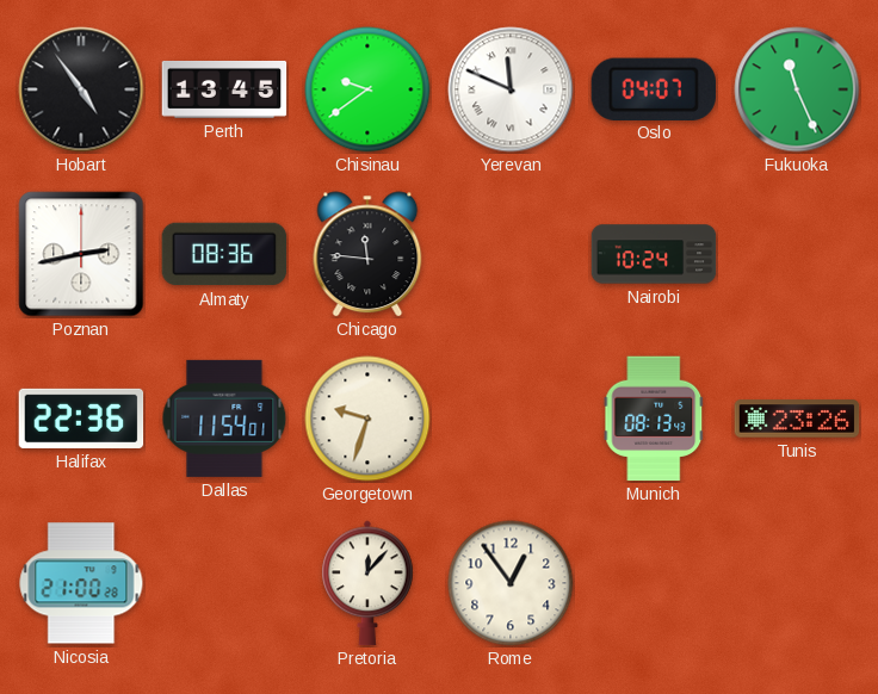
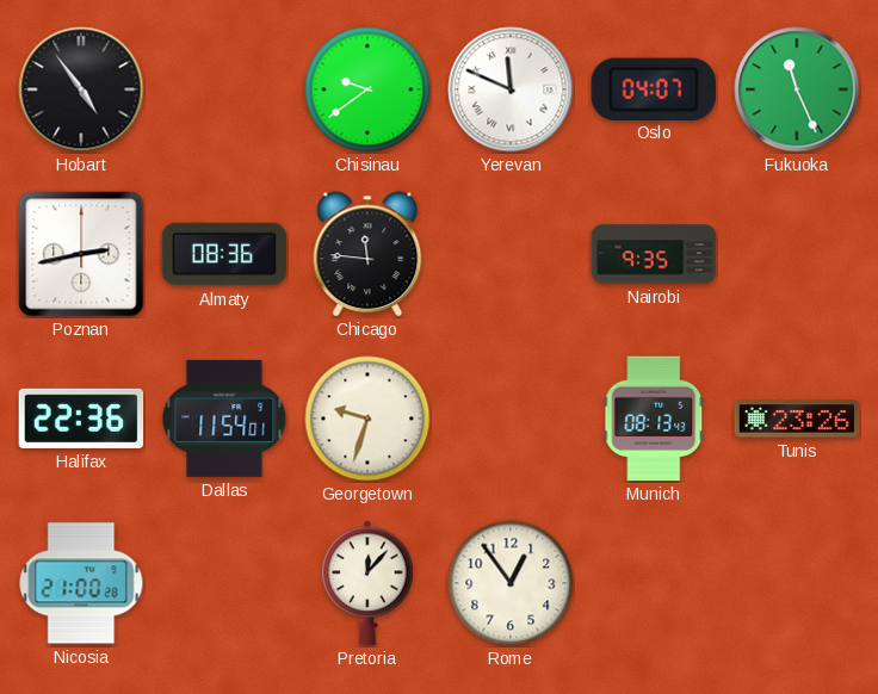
Perth: 13:45 -> none (224, 89)
Nairobi: 10:24 -> 9:35 (654, 254)
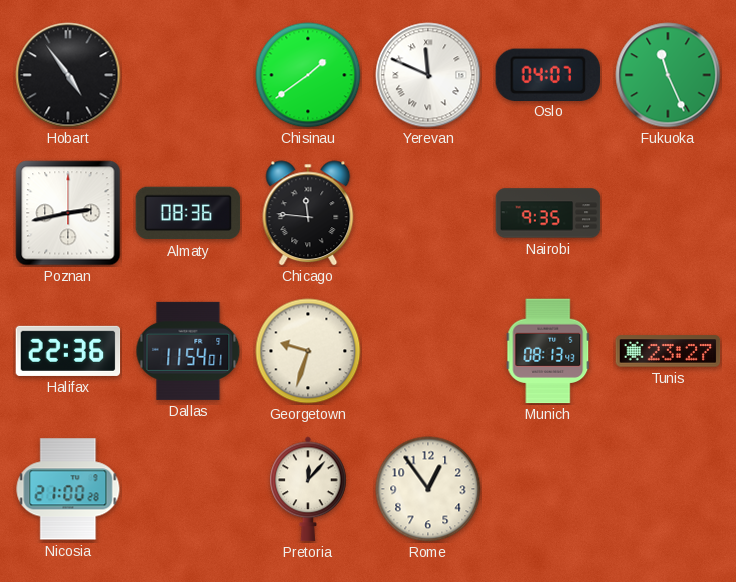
Chisinau: 9:39 -> 1:39 (308, 75)
Tunis: 23:26 -> 23:27 (668, 351)
